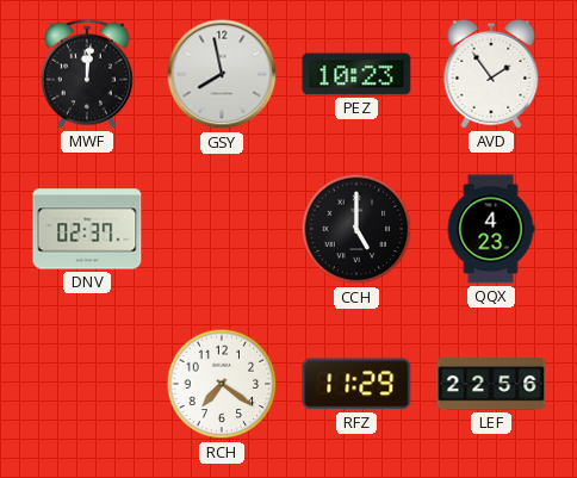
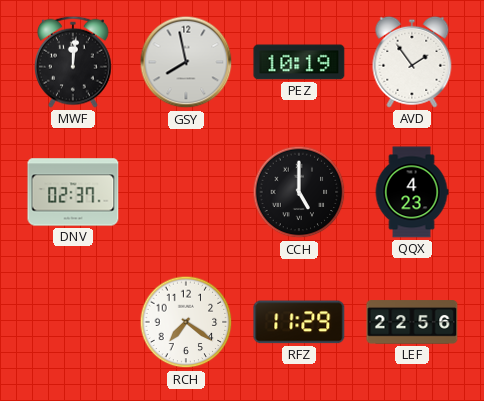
PEZ: 10:23 -> 10:19 (299, 62)
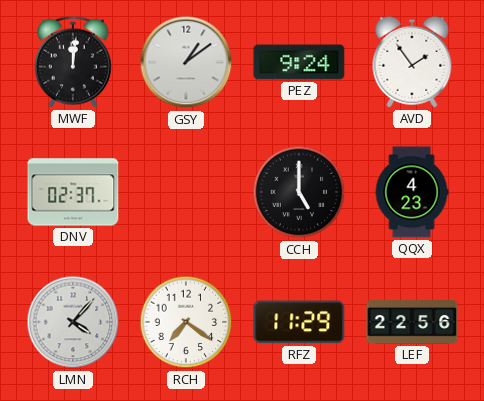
GSY: 7:58 -> 1:09 (186, 62)
PEZ: 10:19 -> 9:24 (299, 62)
LMN: none -> 4:07 (73, 322)
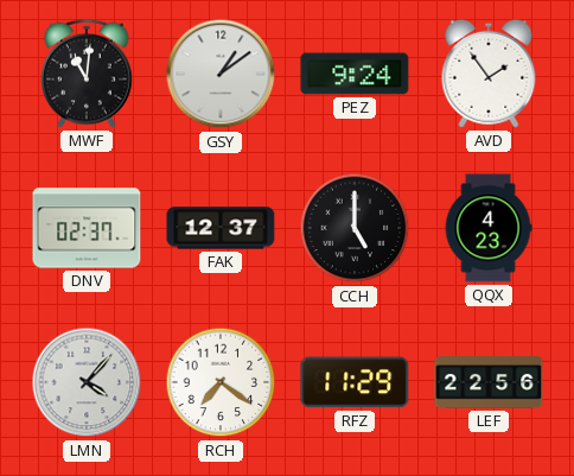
MWF: 12:01 -> 11:01 (88, 74)
FAK: none -> 12:37 (221, 228)
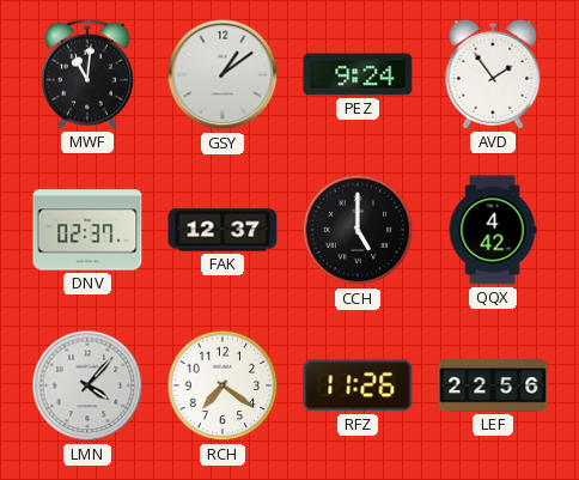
QQX: 4:23 -> 4:42 (493, 230)
RFZ: 11:29 -> 11:26 (358, 385)
